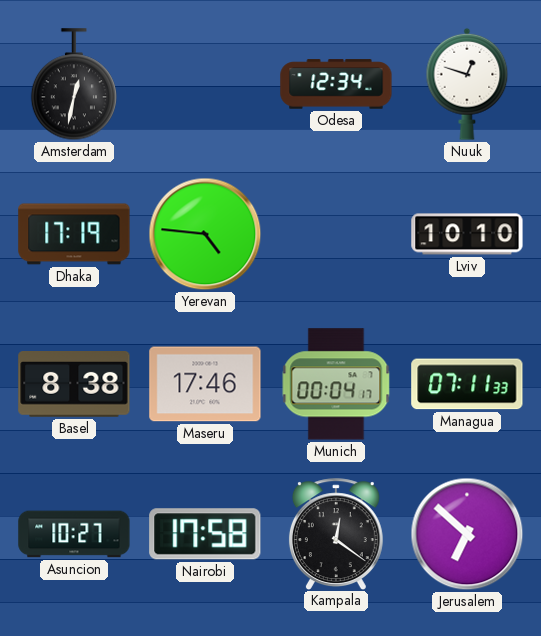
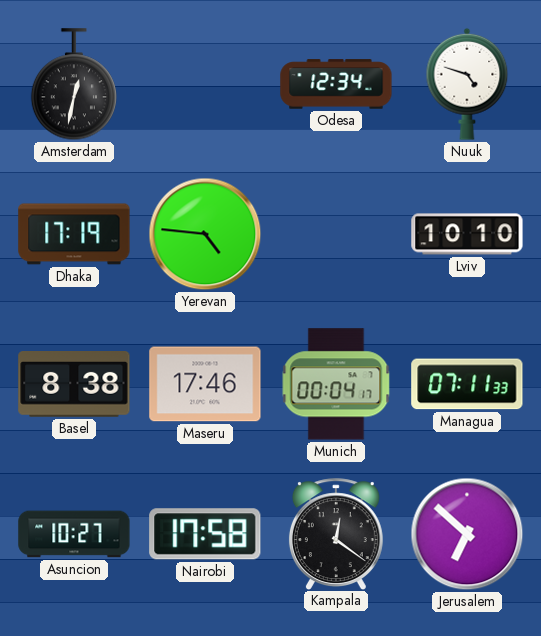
Nuuk: 12:48 -> 4:48 (467, 84)
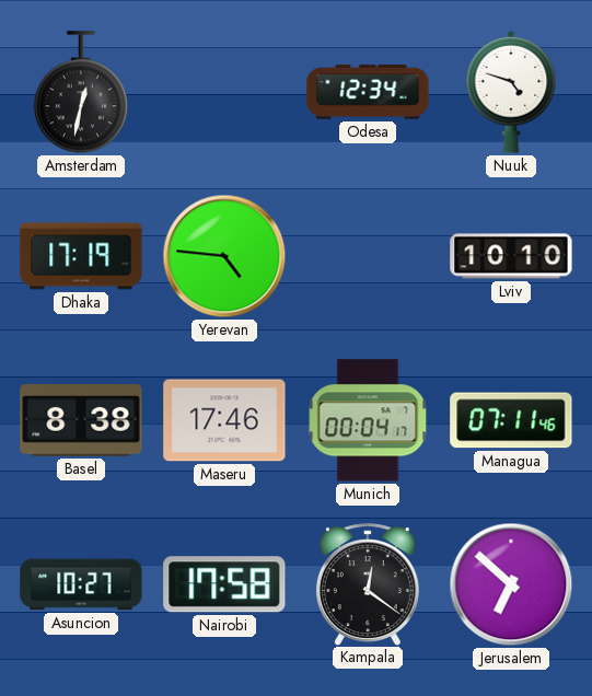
Managua: 07:11:33 -> 07:11:46 (511, 420)
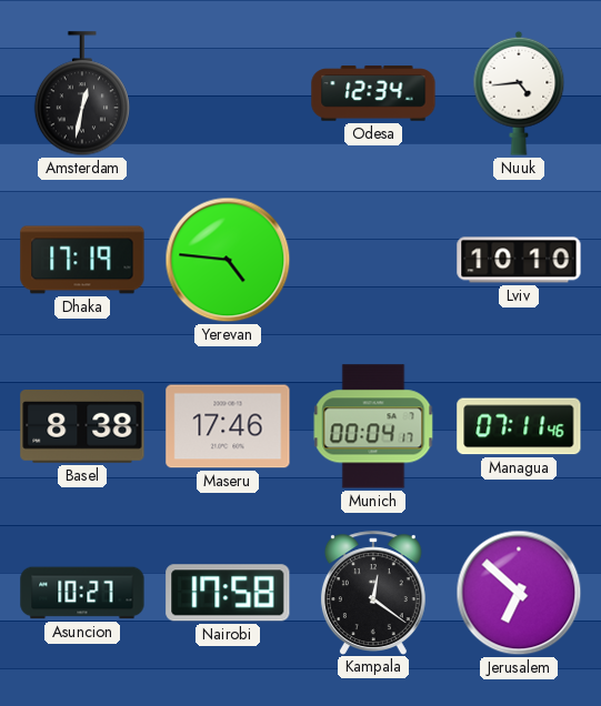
Nuuk: 4:48 -> 4:44 (519, 93)
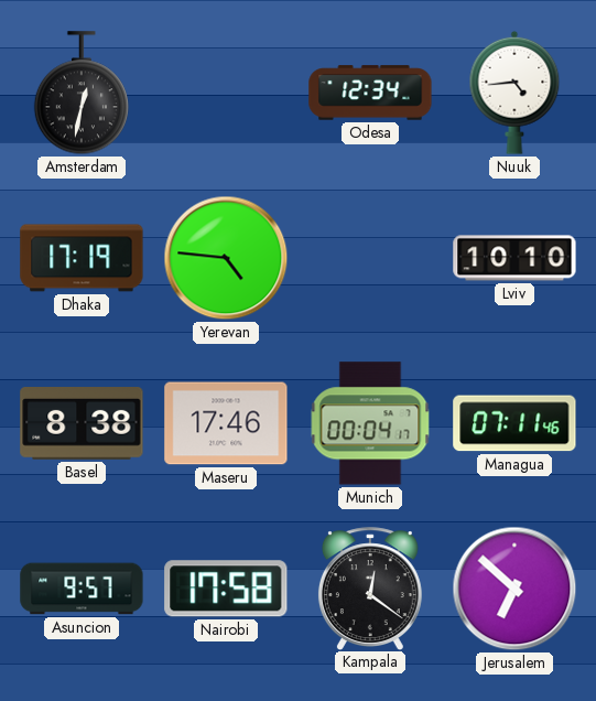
Asuncion: 10:27 -> 9:57 (82, 589)
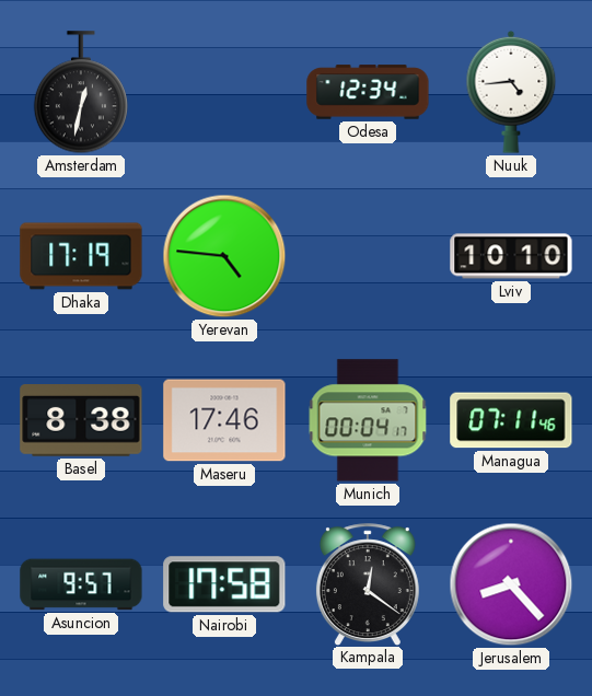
Jerusalem: 6:52 -> 8:23 (511, 584)
